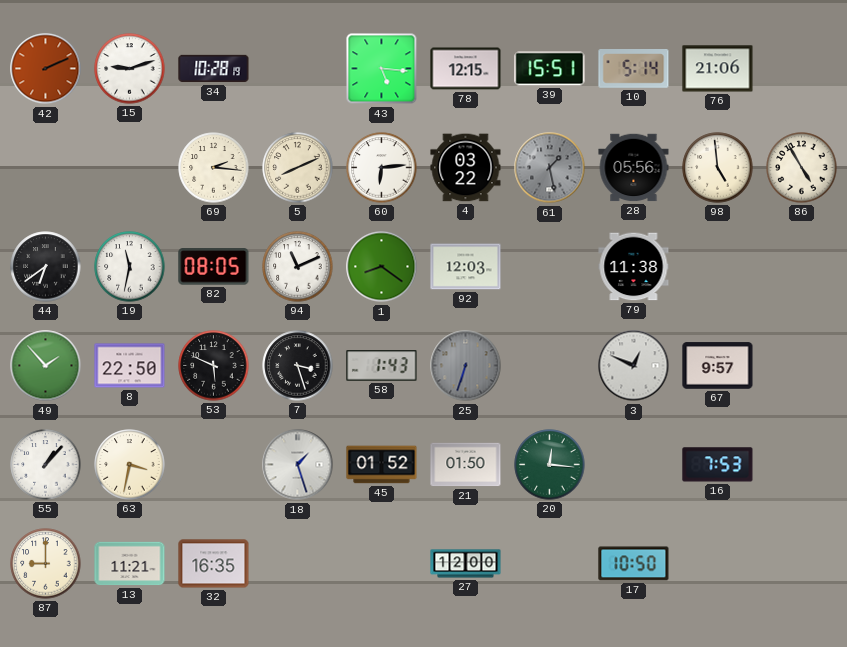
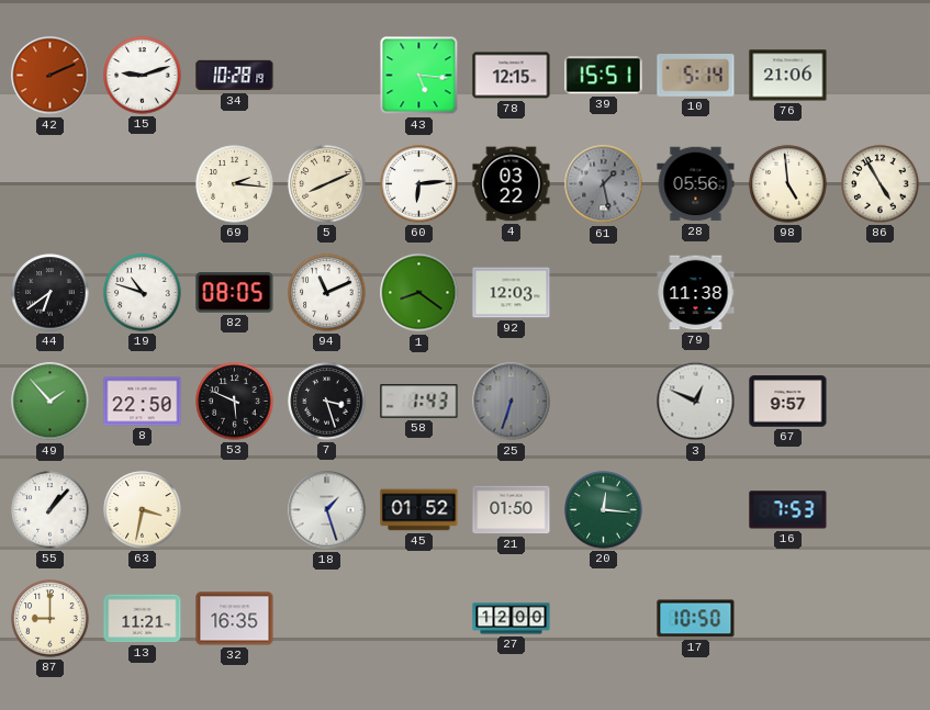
19: 11:32 -> 10:48 (143, 293)
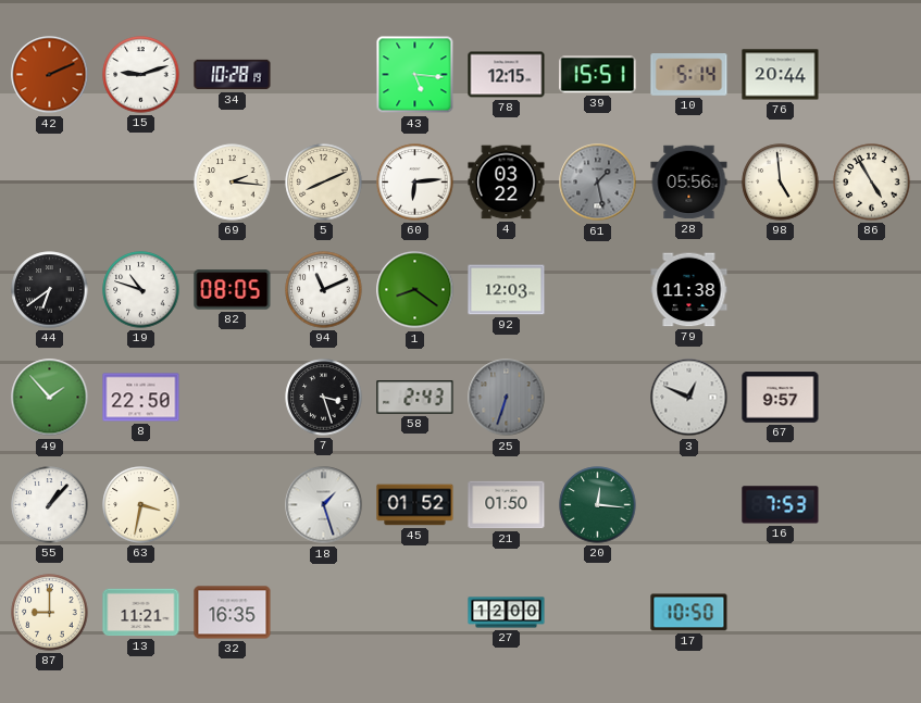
76: 21:06 -> 20:44 (781, 75)
53: 5:49 -> none (235, 402)
58: 1:43 -> 2:43 (415, 398)
